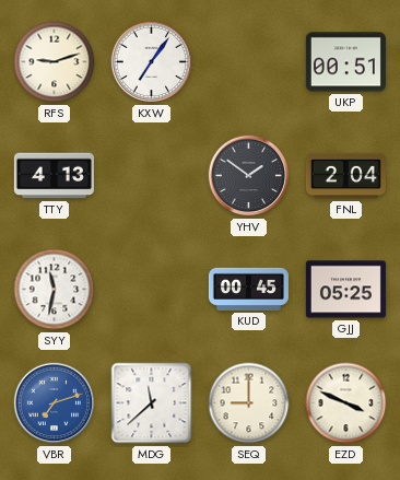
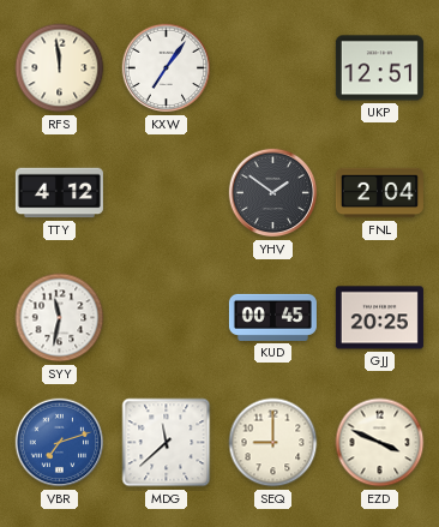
RFS: 9:12 -> 11:59 (60, 68)
UKP: 00:51 -> 12:51 (379, 68)
TTY: 4:13 -> 4:12 (59, 193)
GJJ: 05:25 -> 20:25 (379, 318)
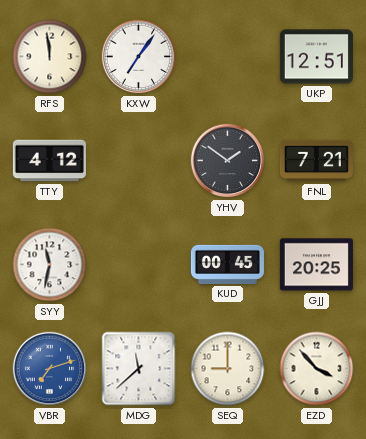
FNL: 2:04 -> 7:21 (316, 161)
EZD: 3:49 -> 3:53 (317, 369)
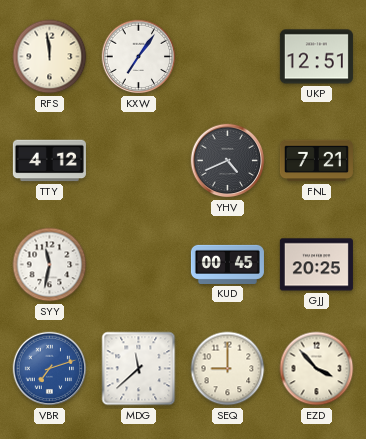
YHV: 1:51 -> 4:41 (228, 161)
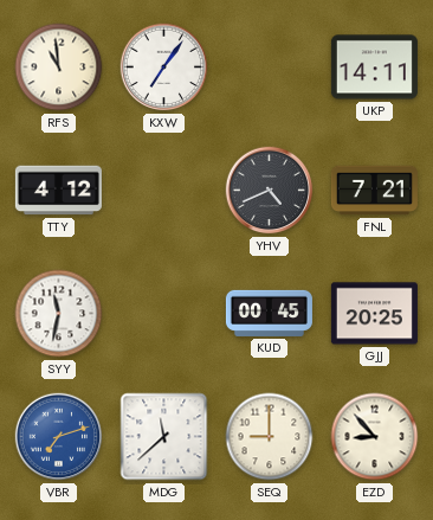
RFS: 11:59 -> 10:59 (59, 68)
UKP: 12:51 -> 14:11 (374, 68)
EZD: 3:53 -> 8:53 (375, 437)
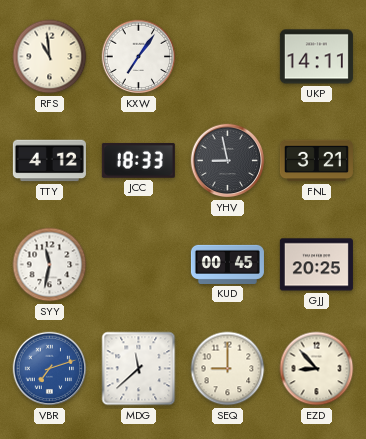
JCC: none -> 18:33 (138, 160)
YHV: 4:41 -> 8:58 (228, 161)
FNL: 7:21 -> 3:21 (316, 161)
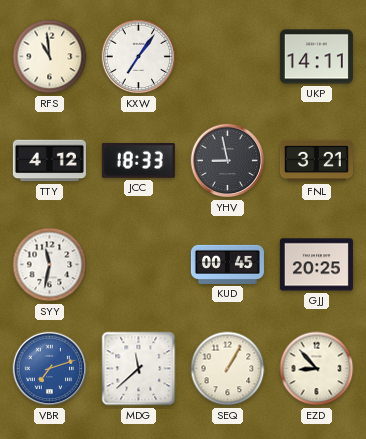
SEQ: 9:00 -> 1:05 (228, 369)
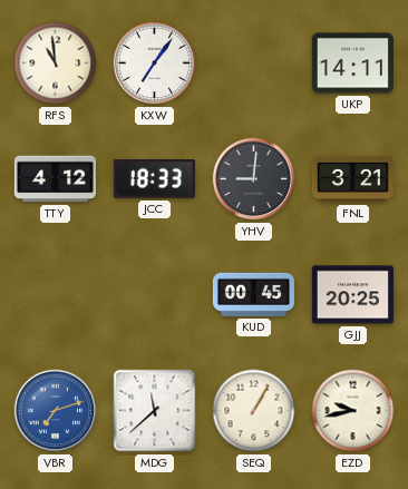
YHV: 8:58 -> 9:01 (254, 179)
SYY: 11:32 -> none (50, 265)
EZD: 8:53 -> 9:43 (353, 411)
